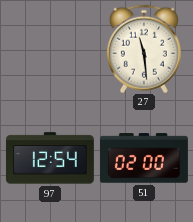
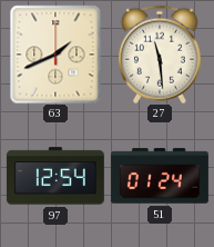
63: none -> 1:41 (55, 55)
51: 02:00 -> 01:24 (160, 176)
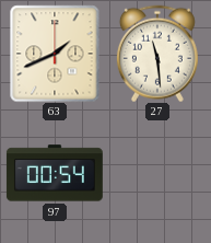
97: 12:54 -> 00:54 (55, 173)
51: 01:24 -> none (160, 176)
